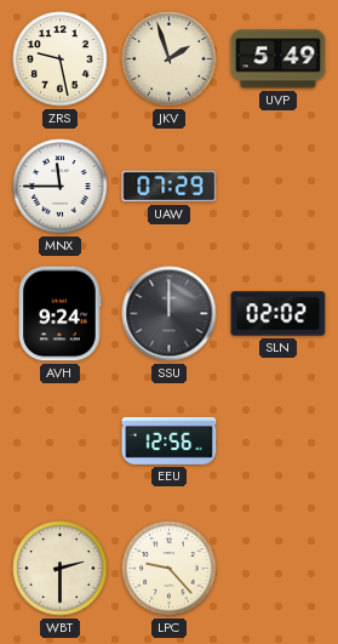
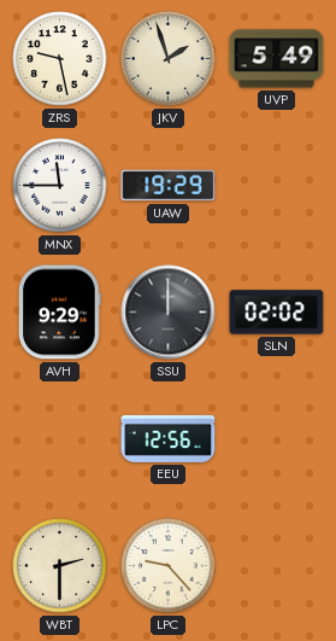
UAW: 07:29 -> 19:29 (169, 186)
AVH: 9:24 -> 9:29 (60, 313)
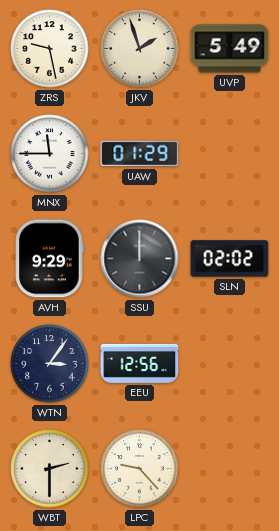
UAW: 19:29 -> 01:29 (140, 154)
WTN: none -> 3:06 (50, 364)
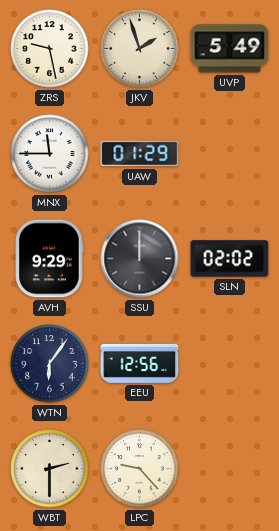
WTN: 3:06 -> 6:06 (50, 364)
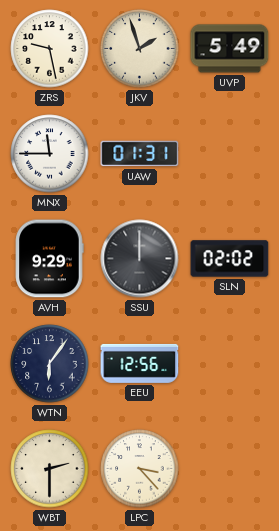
UAW: 01:29 -> 01:31 (140, 154)
LPC: 9:23 -> 3:23 (140, 469)
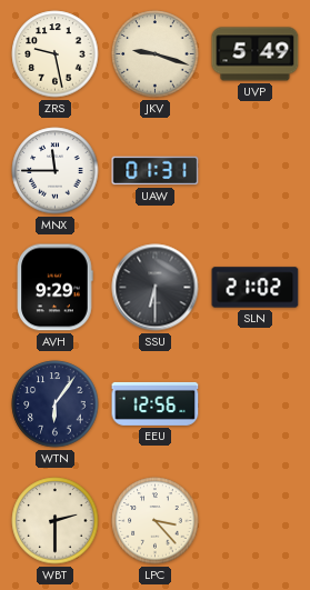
JKV: 1:57 -> 9:18 (156, 54)
SSU: 12:00 -> 6:30 (156, 288)
SLN: 02:02 -> 21:02 (256, 288)
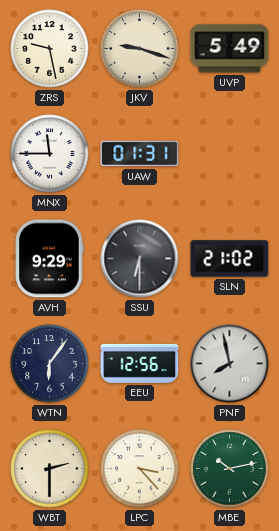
PNF: none -> 7:58 (230, 364)
MBE: none -> 10:13 (230, 469)
